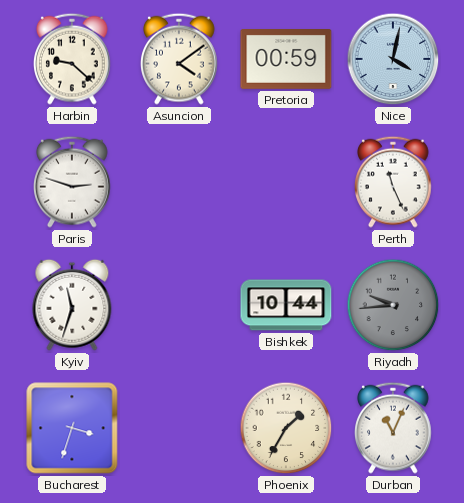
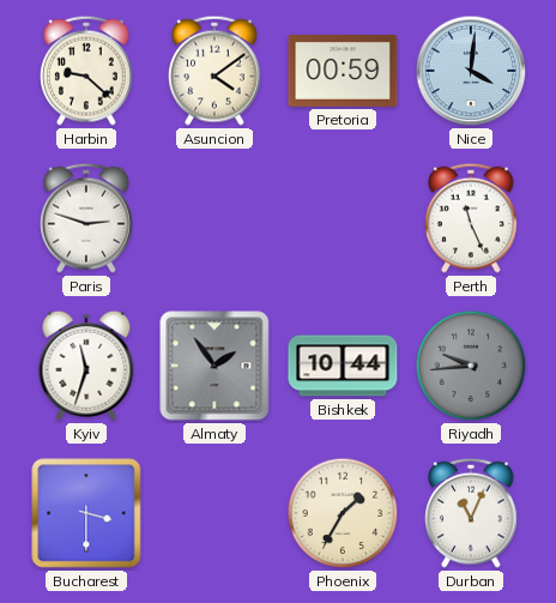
Nice: 4:02 -> 4:01 (471, 71)
Almaty: none -> 1:54 (214, 366)
Bucharest: 3:33 -> 3:30 (86, 513)
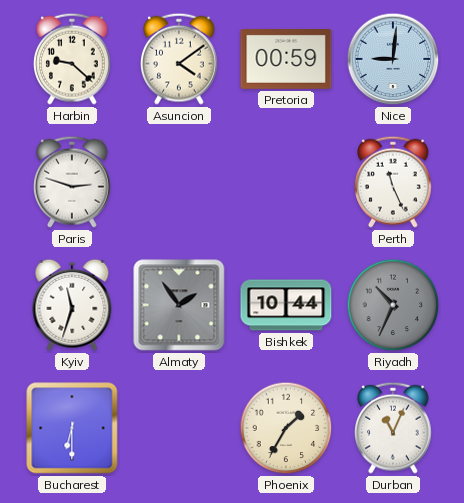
Nice: 4:01 -> 9:01 (393, 59)
Riyadh: 9:44 -> 10:34 (393, 305)
Bucharest: 3:30 -> 6:30 (72, 428)
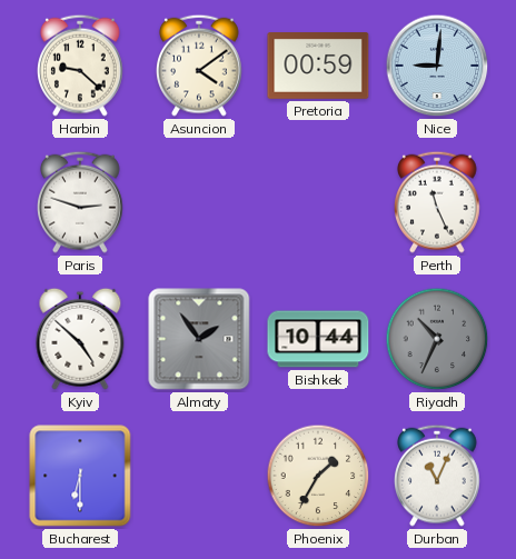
Kyiv: 11:33 -> 4:52 (80, 339)
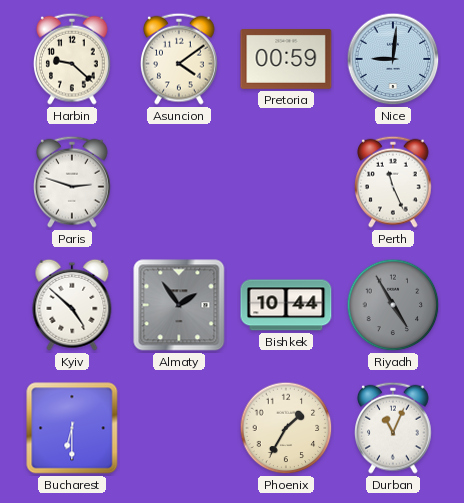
Riyadh: 10:34 -> 4:55 (393, 305)
